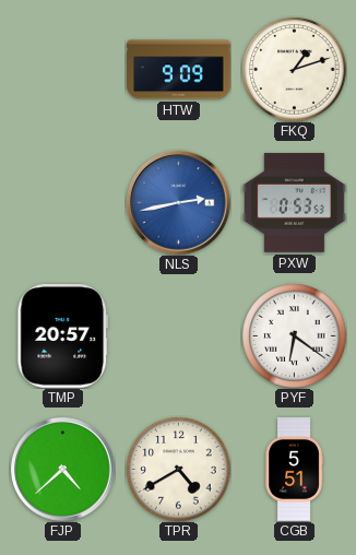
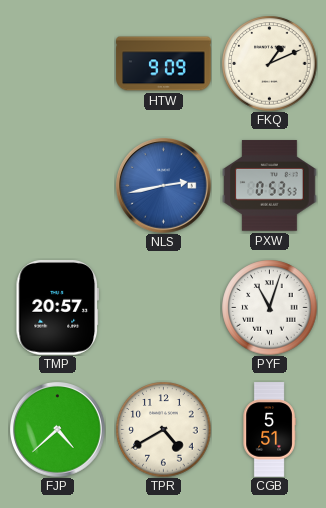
FKQ: 1:12 -> 1:11 (269, 63)
PYF: 6:21 -> 11:03 (269, 307)
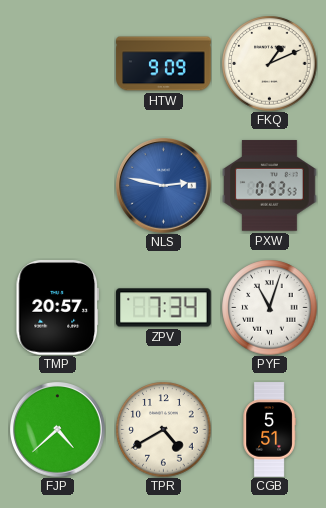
NLS: 2:43 -> 2:47 (164, 186)
ZPV: none -> 7:34 (164, 308)
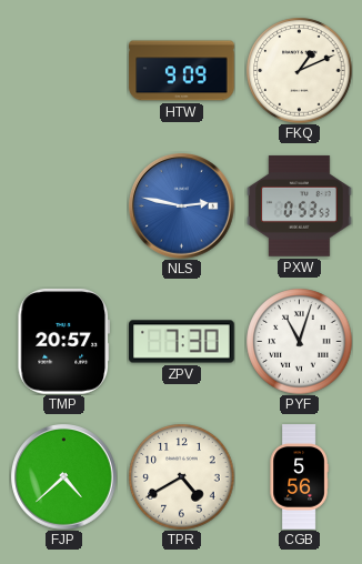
ZPV: 7:34 -> 7:30 (182, 342)
CGB: 5:51 -> 5:56 (299, 477)
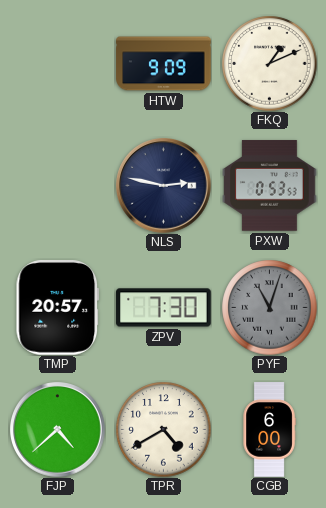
NLS dial: blue -> navy (164, 186)
PYF dial: white -> grey (269, 307)
CGB: 5:56 -> 6:00 (269, 430)
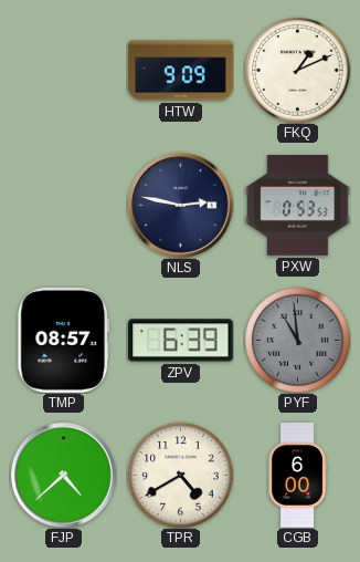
TMP: 20:57 -> 08:57 (64, 341)
ZPV: 7:30 -> 6:39 (181, 341)
PYF: 11:03 -> 10:59 (297, 340)
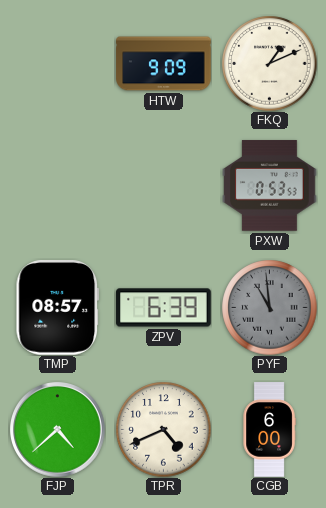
NLS: 2:47 -> none (181, 206)
TPR: 4:40 -> 4:41 (163, 429)
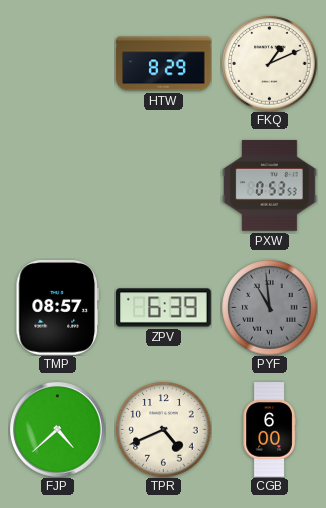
HTW: 9:09 -> 8:29 (164, 64)
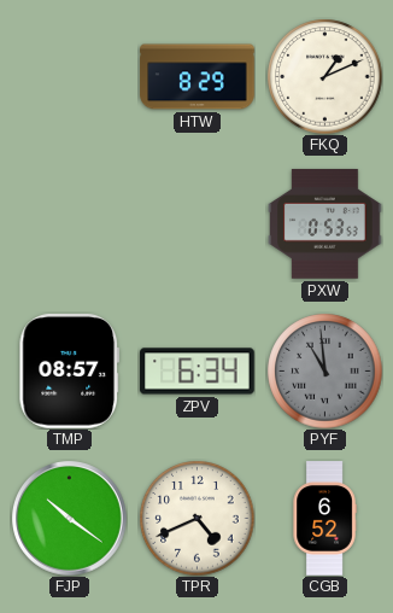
ZPV: 6:39 -> 6:34 (198, 372)
FJP: 4:38 -> 10:21 (70, 519)
CGB: 6:00 -> 6:52 (324, 519)
